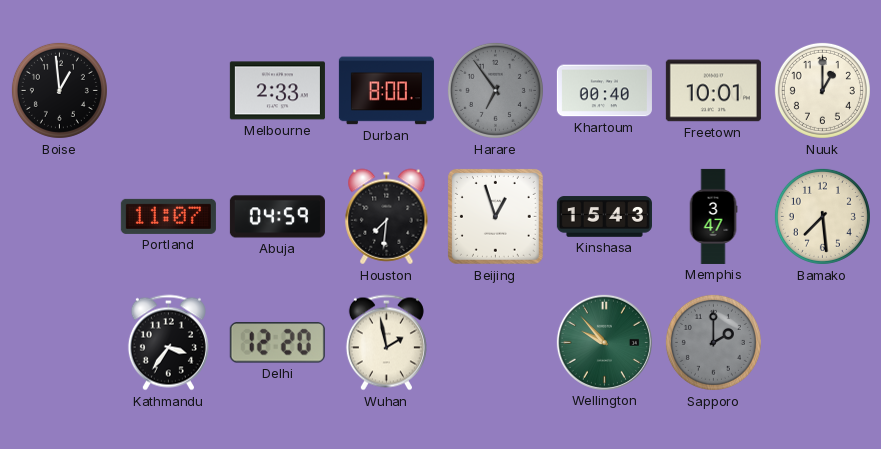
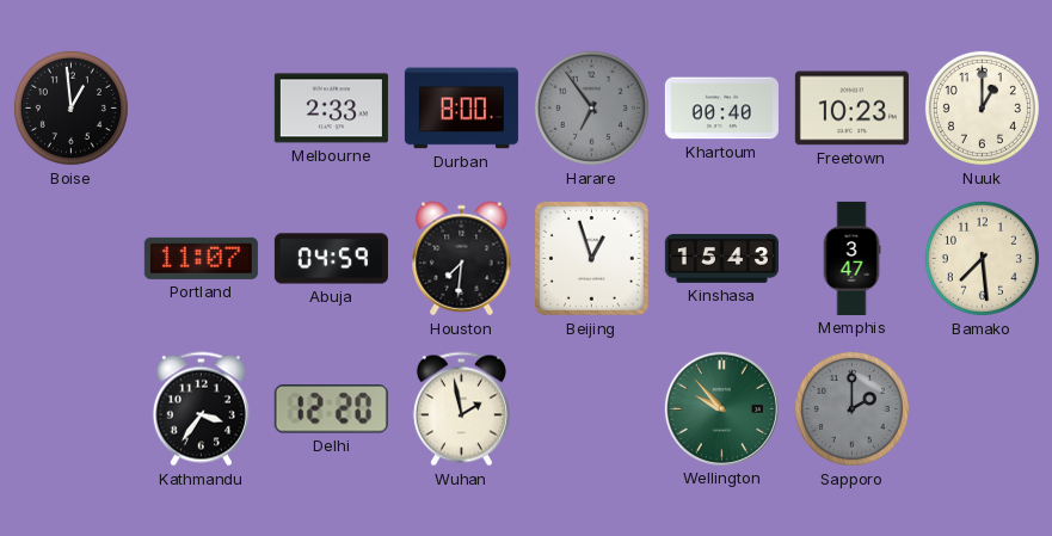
Freetown: 10:01 -> 10:23 (851, 109)
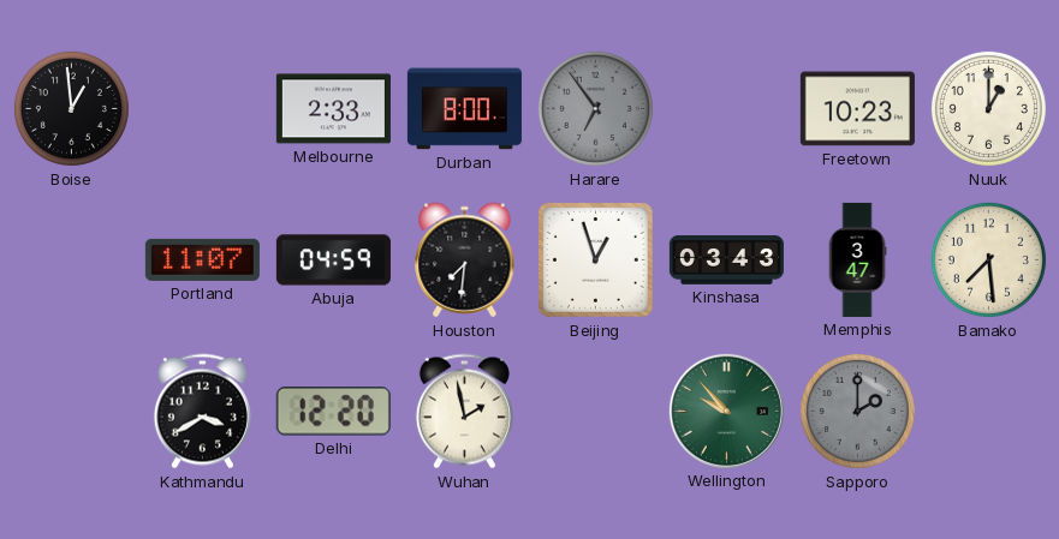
Khartoum: 00:40 -> none (721, 109)
Kinshasa: 15:43 -> 03:43 (726, 260)
Kathmandu: 3:36 -> 3:40 (202, 412)
